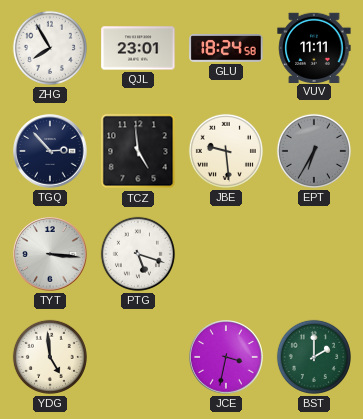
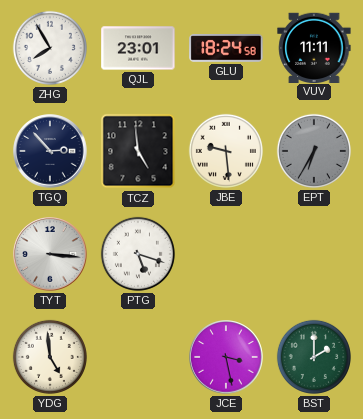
JCE: 3:32 -> 3:28 (226, 357)
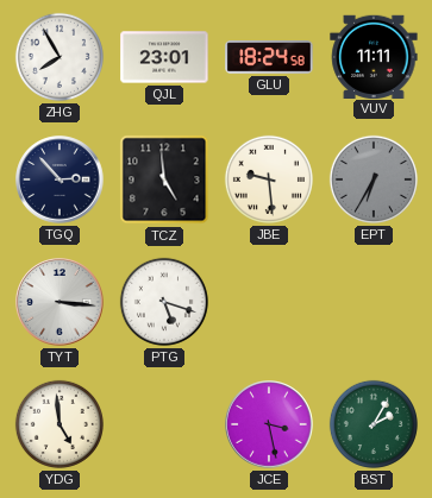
BST: 2:00 -> 2:05 (374, 424)
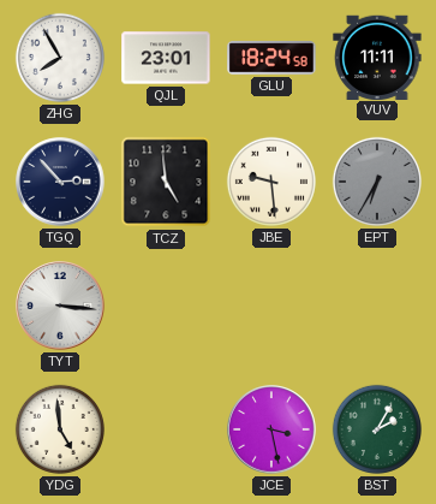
PTG: 5:18 -> none (164, 302)
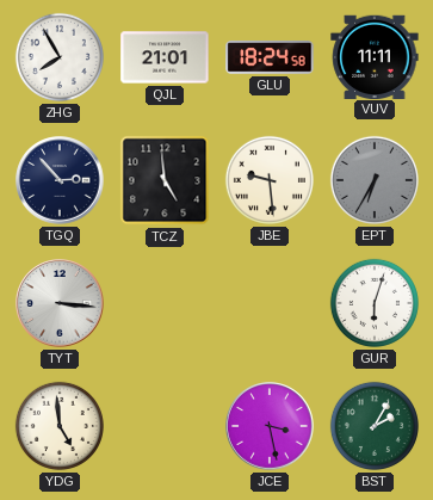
QJL: 23:01 -> 21:01 (165, 57)
GUR: none -> 6:03 (375, 303)
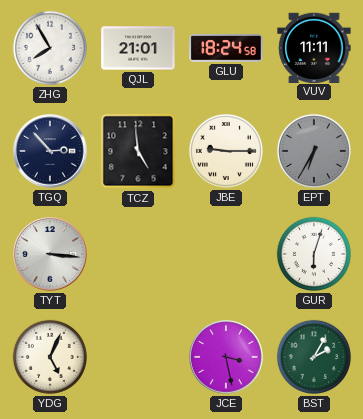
JBE: 9:29 -> 9:15 (226, 151)
YDG: 4:59 -> 5:04 (50, 357)
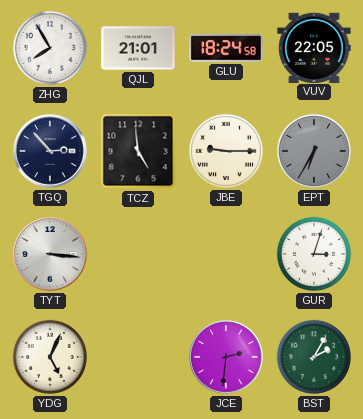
VUV: 11:11 -> 22:05 (314, 47)
GUR: 6:03 -> 3:03 (314, 254)
JCE: 3:28 -> 2:31 (226, 357)
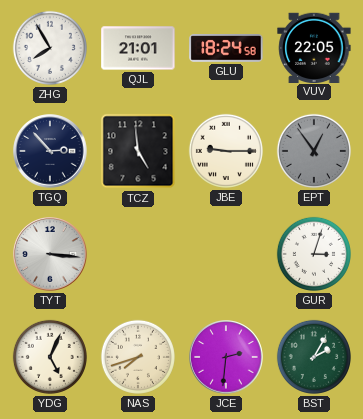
EPT: 6:35 -> 12:54 (314, 151)
NAS: none -> 7:42 (138, 357)
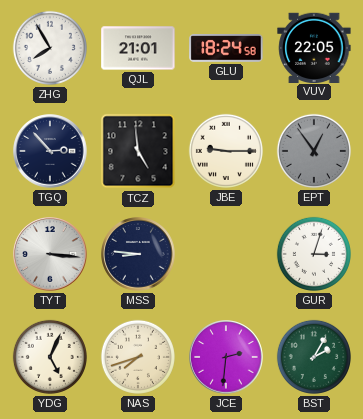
MSS: none -> 8:46 (138, 254)
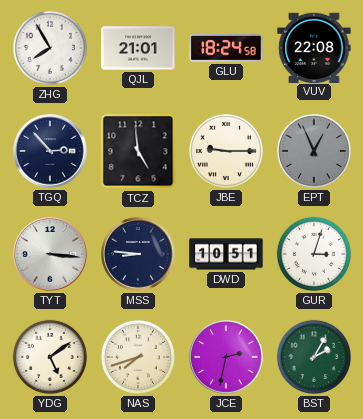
VUV: 22:05 -> 22:08 (314, 47)
EPT: 12:54 -> 12:56 (314, 151)
DWD: none -> 10:51 (226, 254)
YDG: 5:04 -> 5:09 (50, 357)
JCE: 2:31 -> 2:32 (226, 357)
